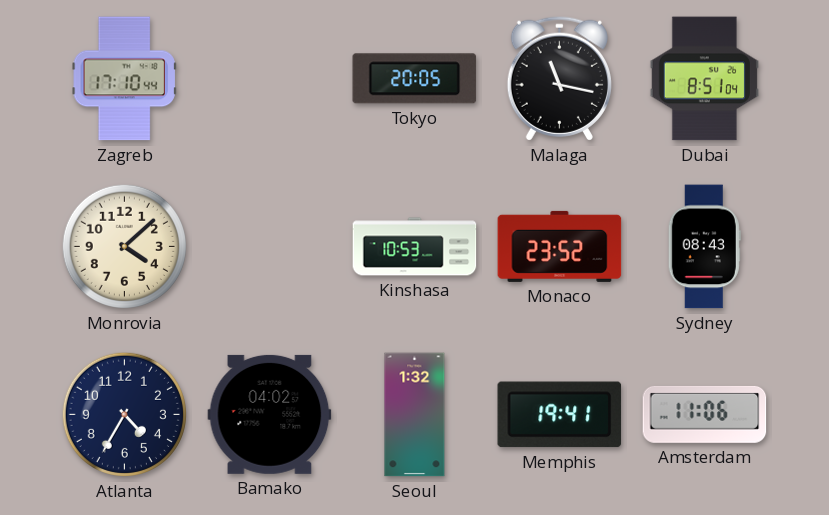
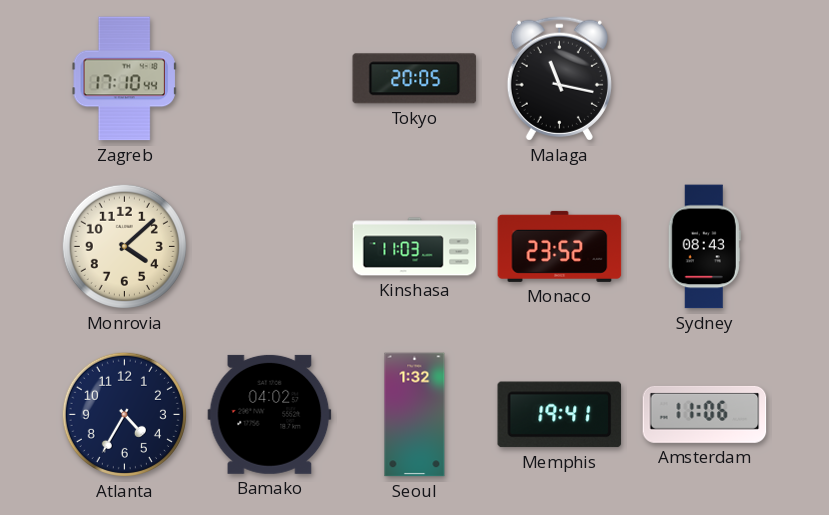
Dubai: 8:51 -> none (704, 79)
Kinshasa: 10:53 -> 11:03 (415, 247)
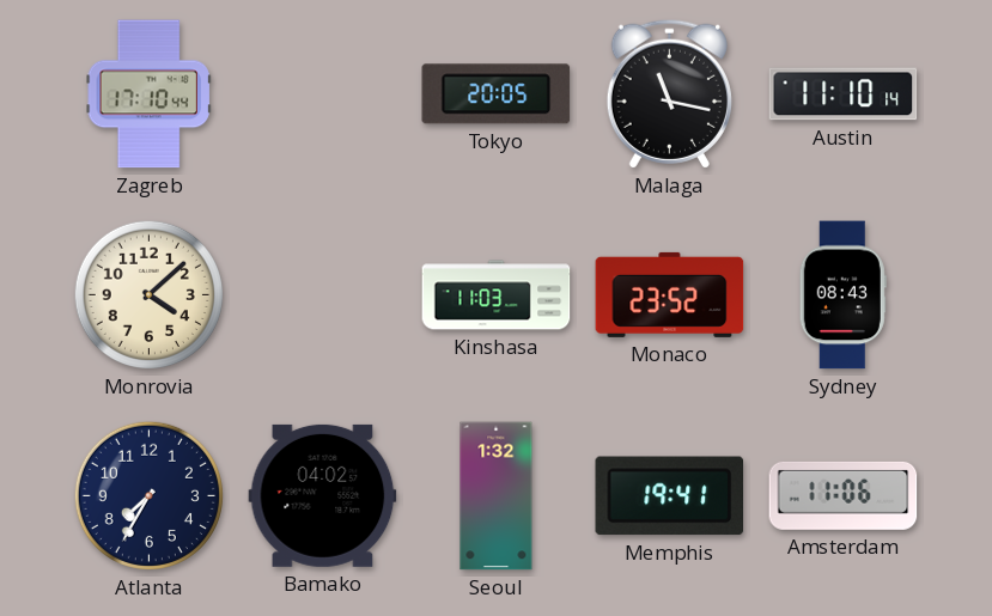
Austin: none -> 11:10 (844, 94)
Atlanta: 4:35 -> 7:35 (148, 495)
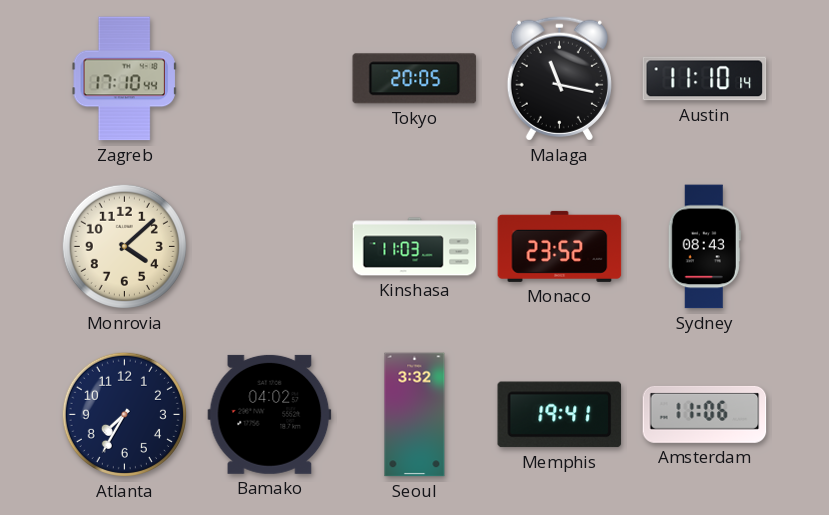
Seoul: 1:32 -> 3:32 (415, 415)
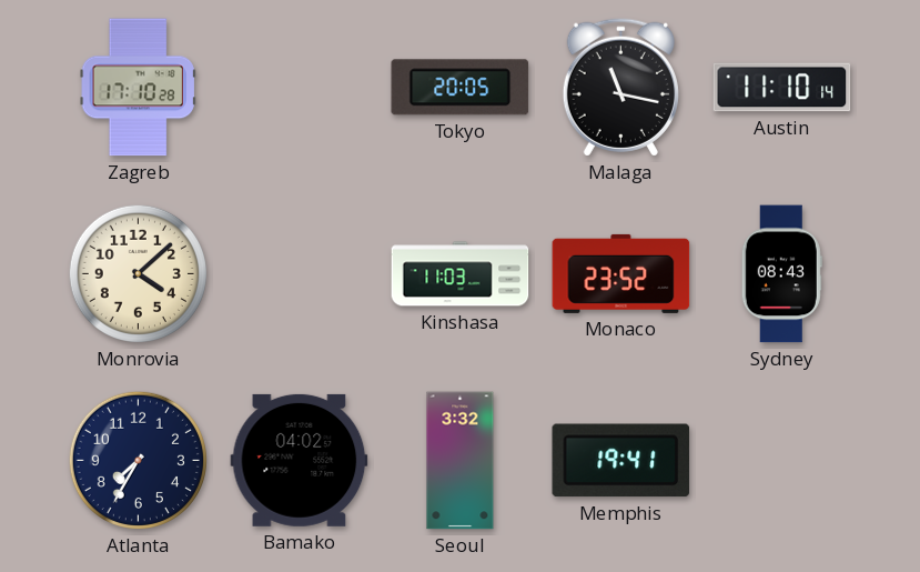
Zagreb: 17:10:44 -> 17:10:28 (138, 88)
Amsterdam: 11:06 -> none (705, 414)
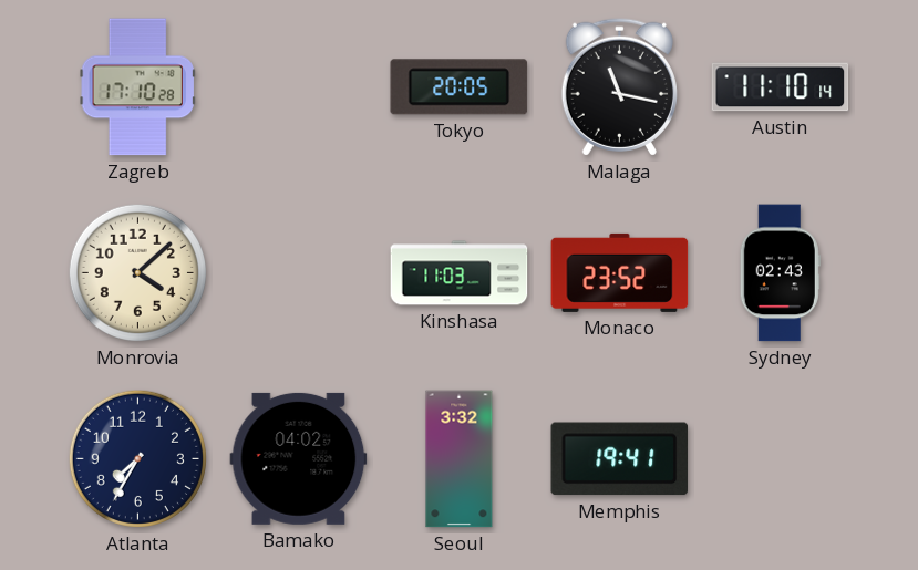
Sydney: 08:43 -> 02:43 (780, 273)
